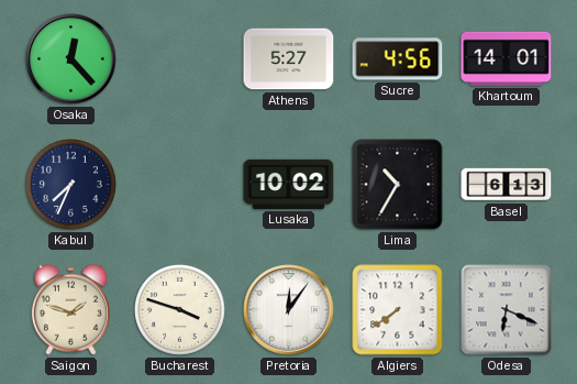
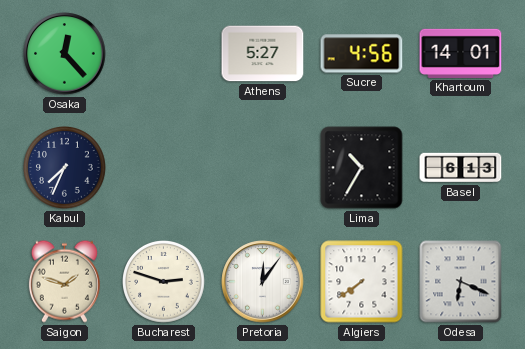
Lusaka: 10:02 -> none (289, 184)
Bucharest: 3:48 -> 2:48 (164, 282)
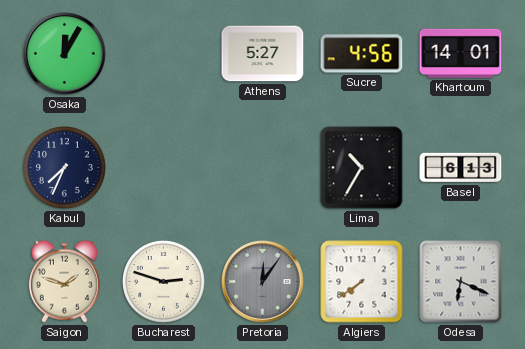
Osaka: 12:23 -> 12:05 (65, 54)
Pretoria dial: white -> grey (263, 282)
